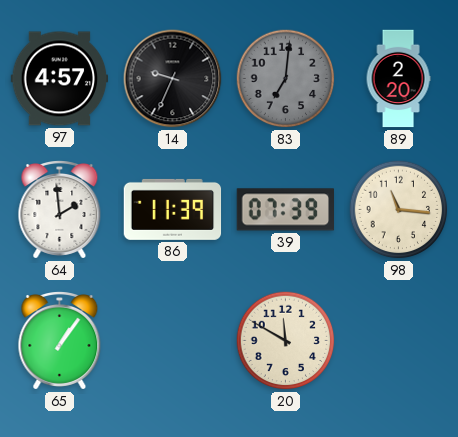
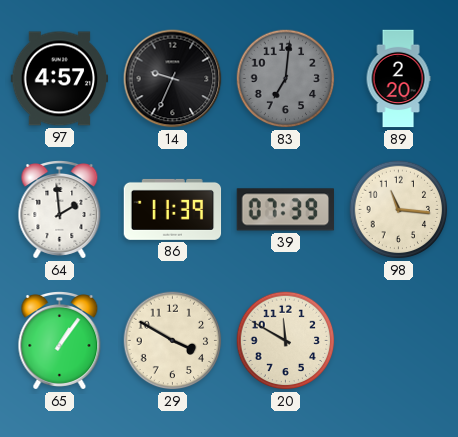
29: none -> 3:50 (173, 341)
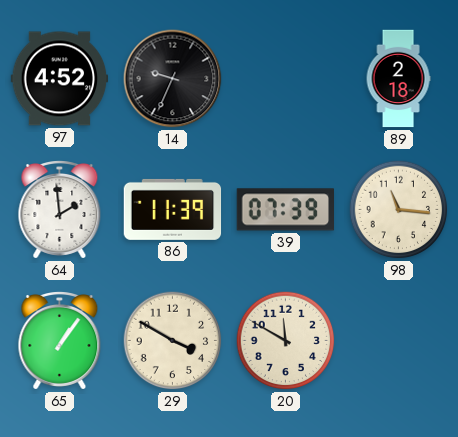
97: 4:57 -> 4:52 (60, 79)
83: 7:01 -> none (286, 79)
89: 2:20 -> 2:18 (398, 79)
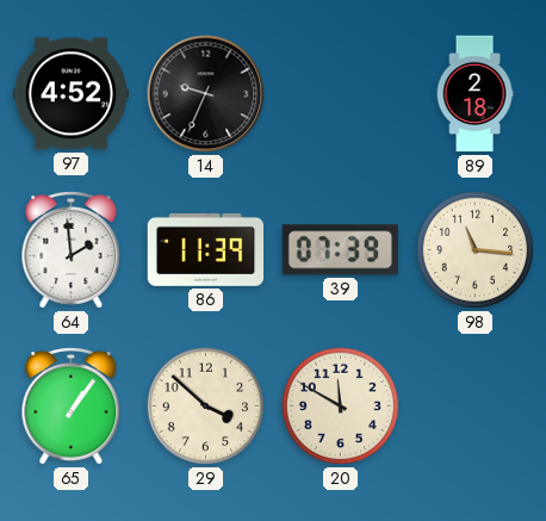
29: 3:50 -> 3:52 (206, 407)
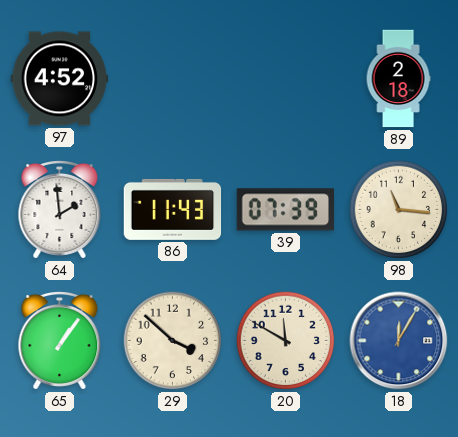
14: 9:34 -> none (206, 94)
86: 11:39 -> 11:43 (173, 209)
18: none -> 12:05 (399, 341)
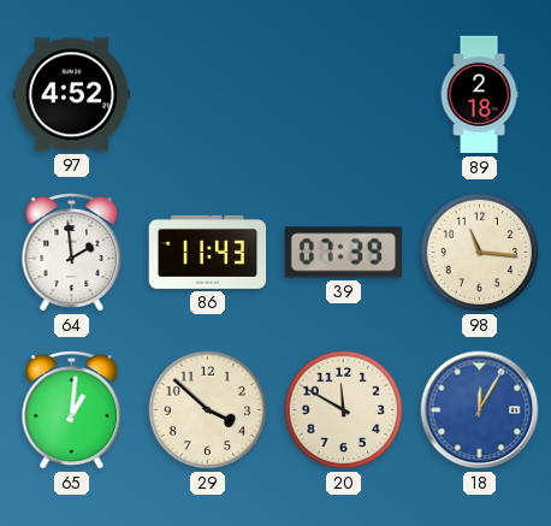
65: 1:06 -> 1:01 (72, 410)
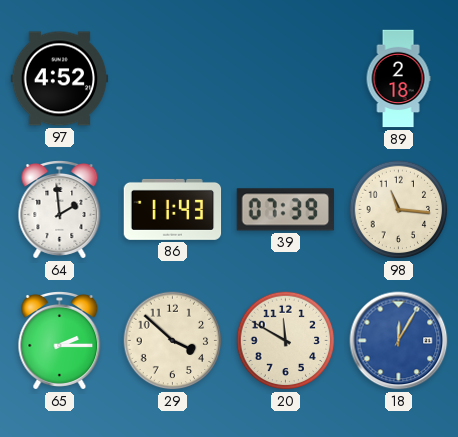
65: 1:01 -> 2:15 (60, 341)
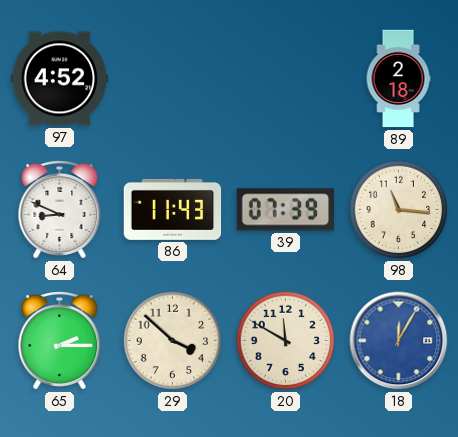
64: 1:59 -> 8:49 (60, 210)
